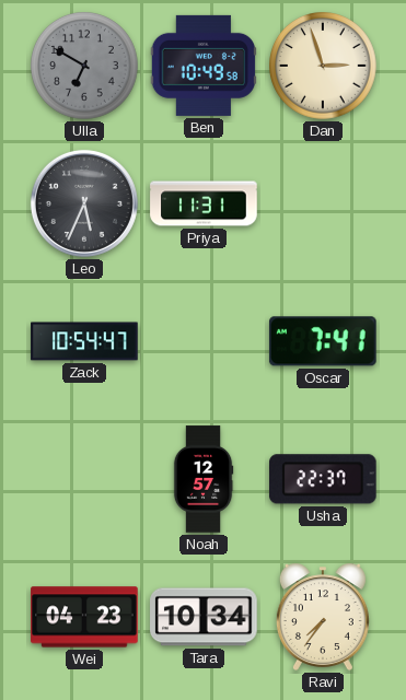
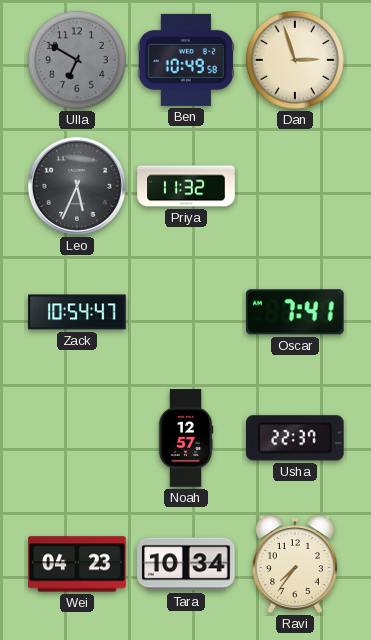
Priya: 11:31 -> 11:32 (186, 186)
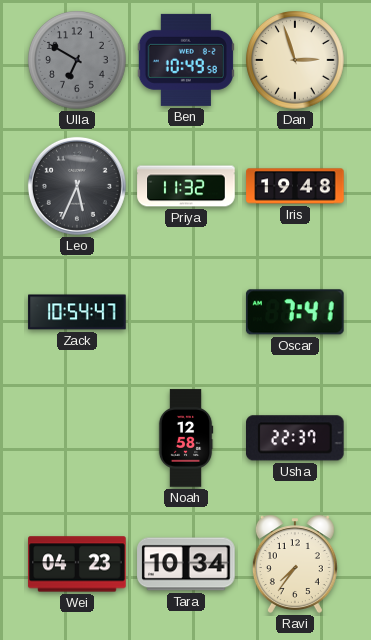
Iris: none -> 19:48 (295, 186)
Noah: 12:57 -> 12:58 (186, 438)
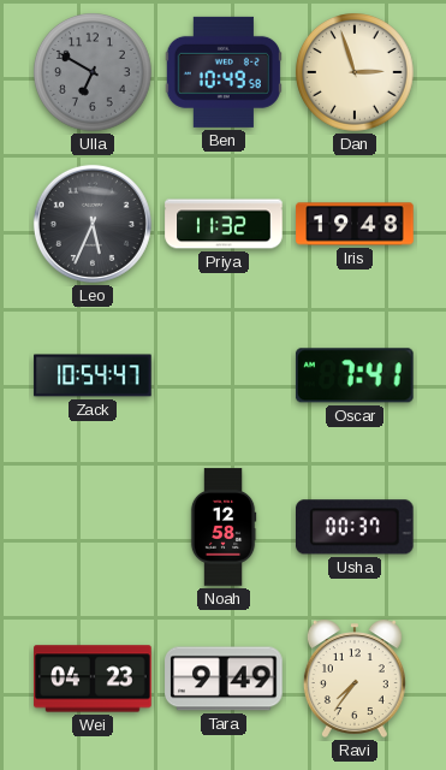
Usha: 22:37 -> 00:37 (356, 527)
Tara: 10:34 -> 9:49 (224, 679)
